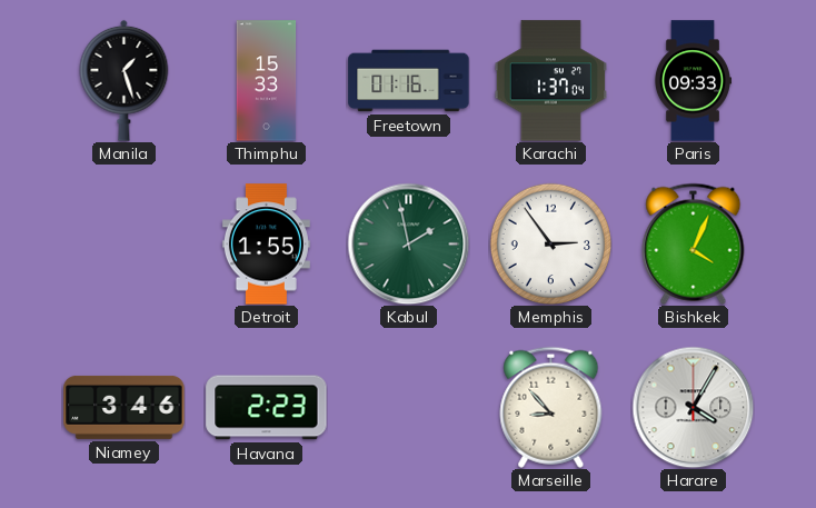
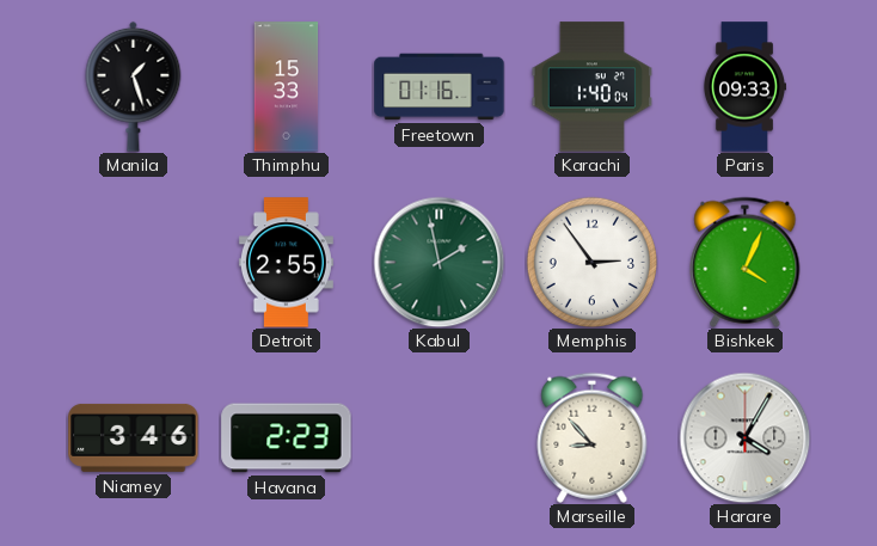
Karachi: 1:37 -> 1:40 (591, 87)
Detroit: 1:55 -> 2:55 (286, 263)
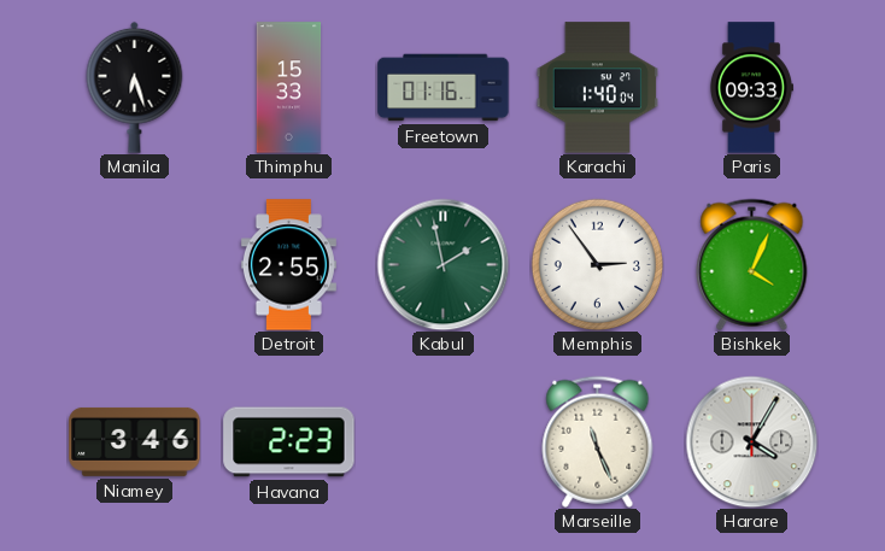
Manila: 1:27 -> 6:27 (135, 87)
Marseille: 8:53 -> 11:26 (598, 441)
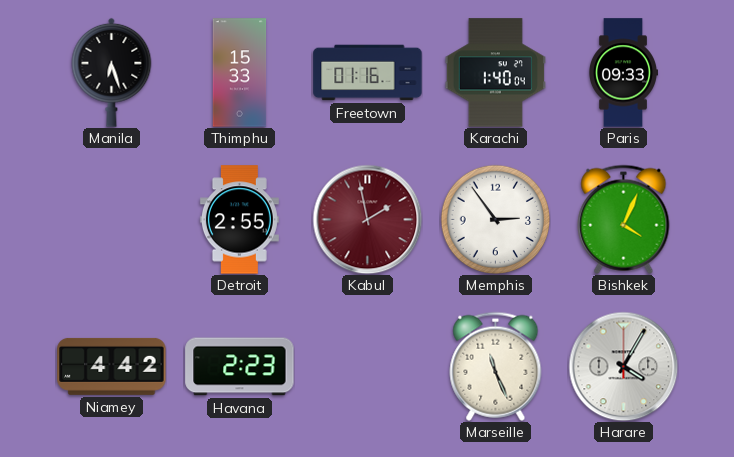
Kabul dial: green -> burgundy (367, 219)
Niamey: 3:46 -> 4:42 (112, 366)
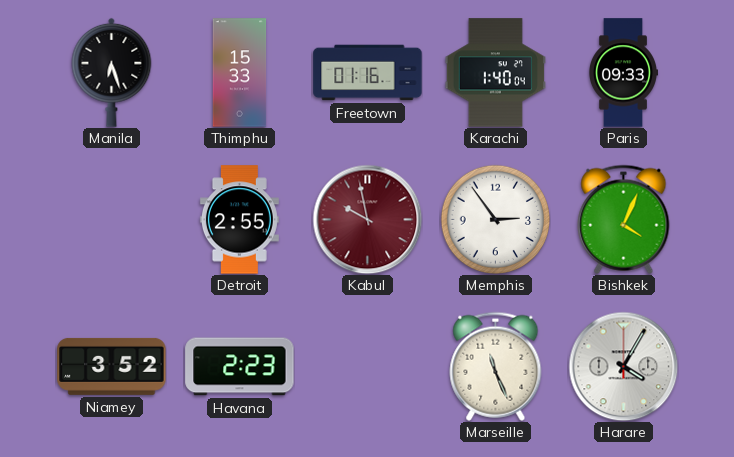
Kabul: 1:58 -> 9:58 (367, 219)
Niamey: 4:42 -> 3:52 (112, 366)
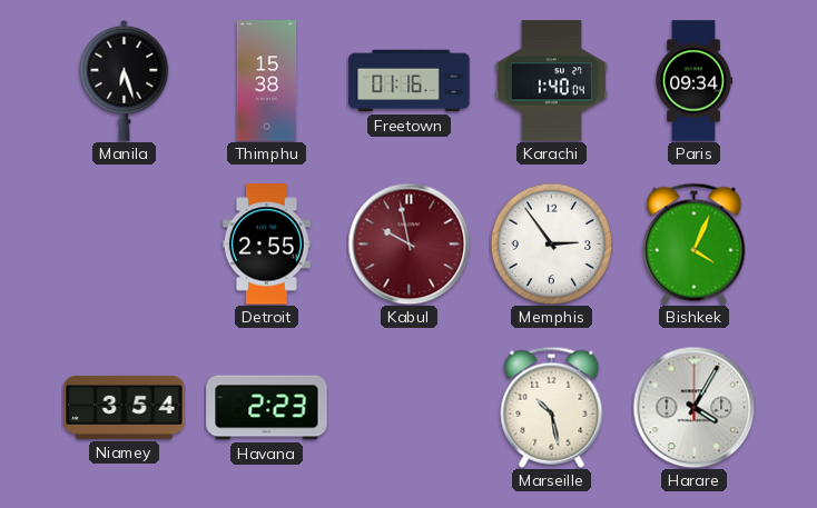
Thimphu: 15:33 -> 15:38 (267, 81)
Paris: 09:33 -> 09:34 (692, 81)
Niamey: 3:52 -> 3:54 (125, 407)
Marseille: 11:26 -> 10:28 (552, 407)
